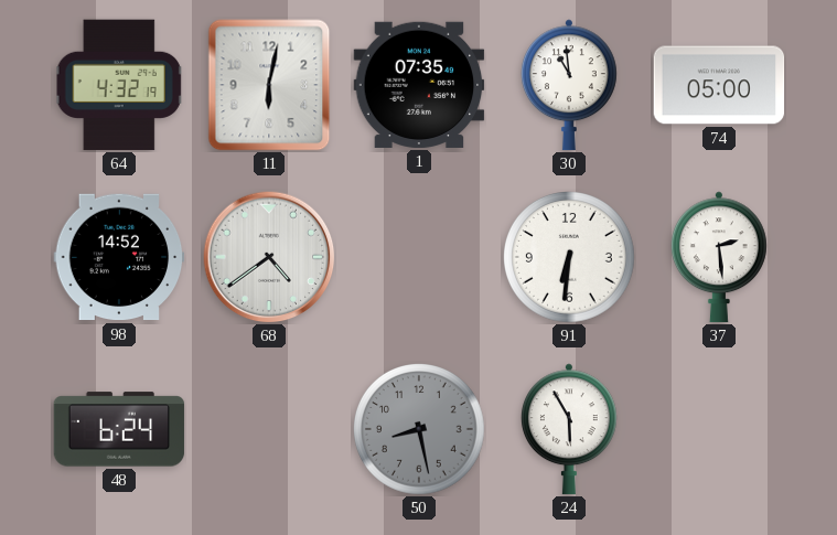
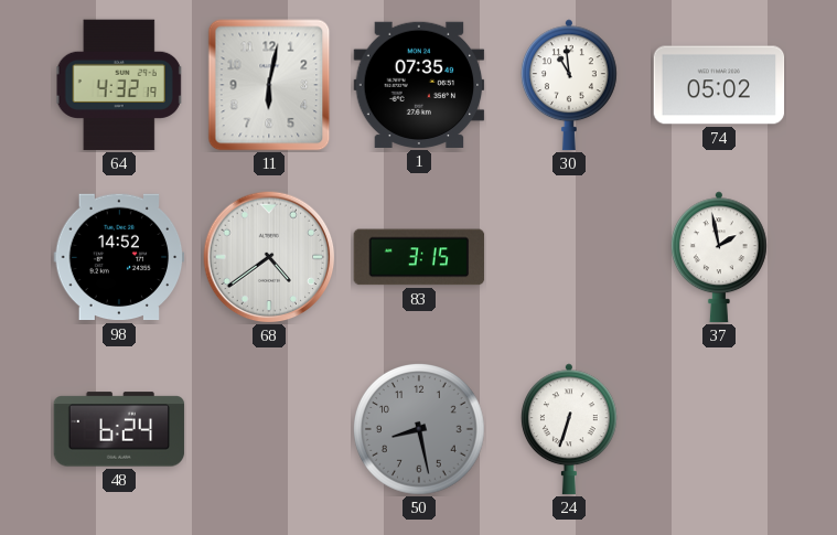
74: 05:00 -> 05:02 (719, 85)
83: none -> 3:15 (419, 257)
91: 6:31 -> none (570, 258)
37: 2:29 -> 1:58 (719, 257)
24: 5:55 -> 6:33 (569, 429)
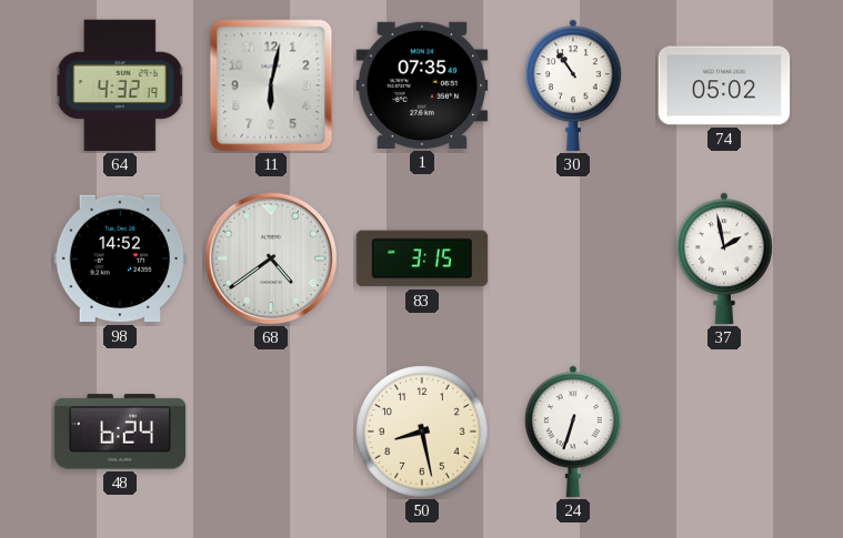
30: 10:59 -> 10:54 (573, 85)
50 dial: grey -> cream (423, 433)
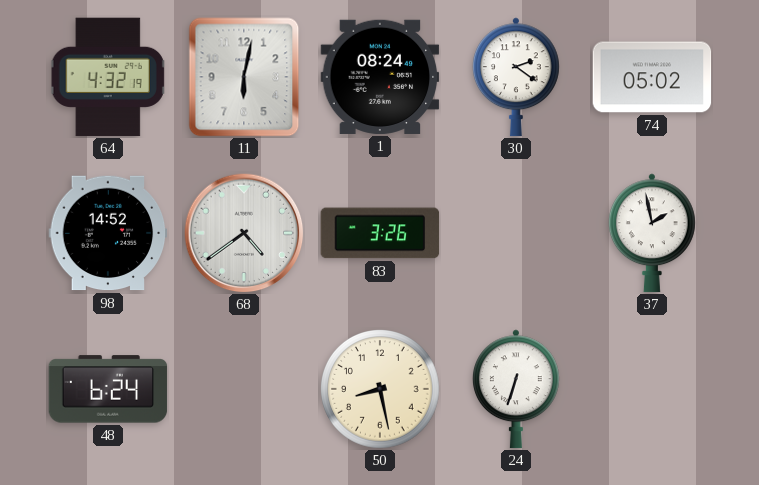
1: 07:35 -> 08:24 (380, 77)
30: 10:54 -> 2:21 (516, 77)
83: 3:15 -> 3:26 (380, 233)
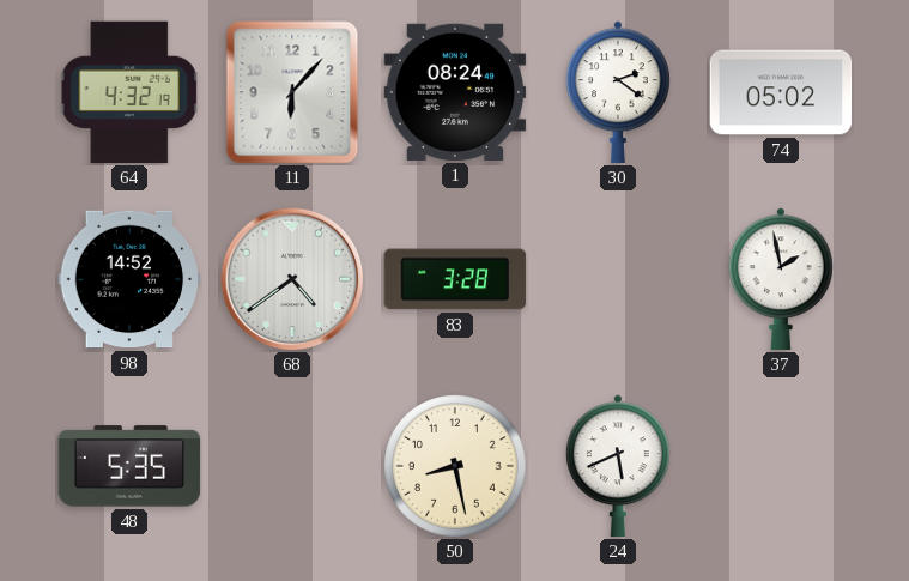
11: 6:02 -> 6:07 (292, 92)
83: 3:26 -> 3:28 (455, 279)
48: 6:24 -> 5:35 (129, 466)
24: 6:33 -> 5:41 (618, 466)
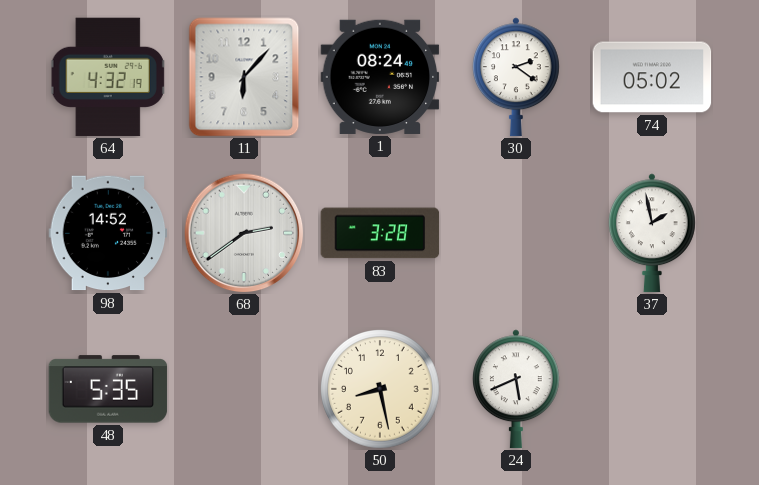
68: 4:39 -> 2:39 (244, 233)
